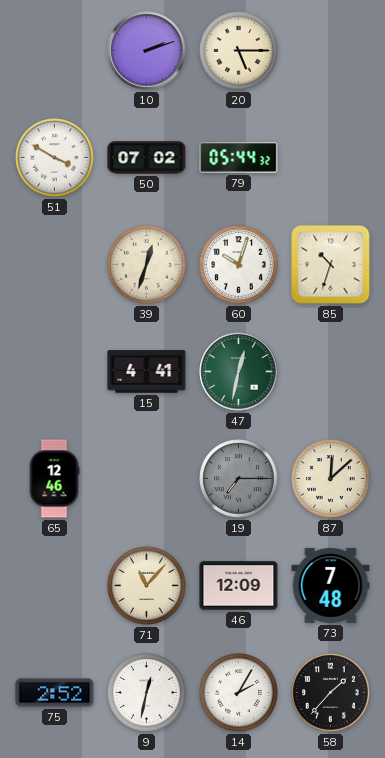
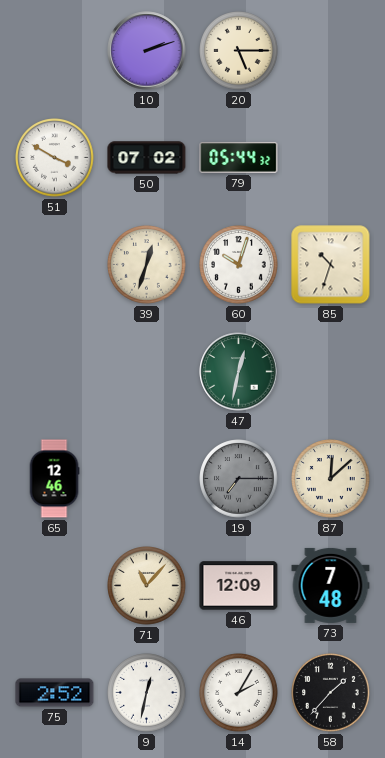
15: 4:41 -> none (147, 372)
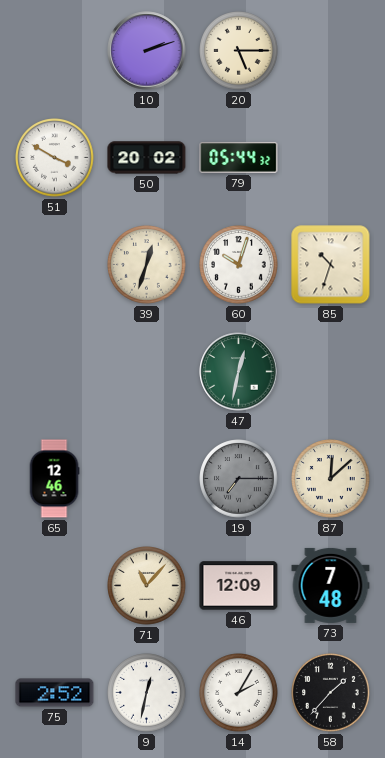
50: 07:02 -> 20:02 (147, 158)
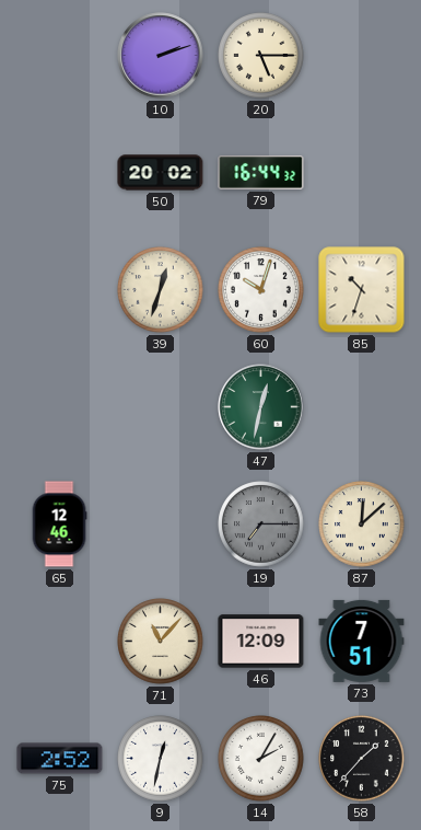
51: 3:50 -> none (55, 158)
79: 05:44 -> 16:44 (261, 173)
73: 7:48 -> 7:51 (362, 641)
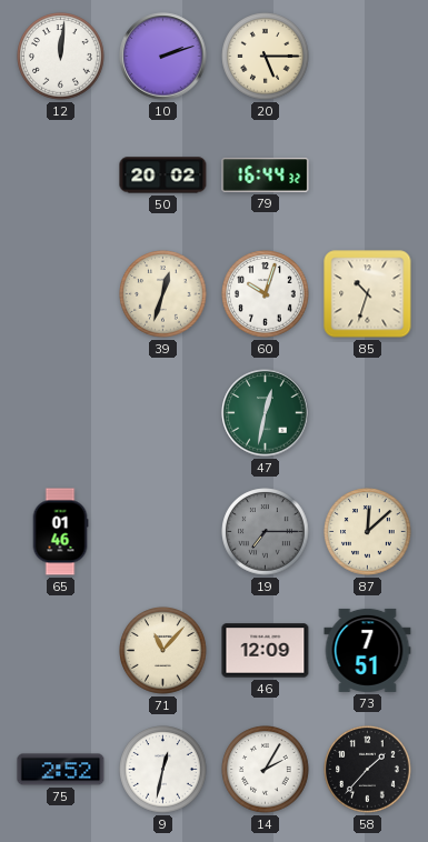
12: none -> 12:01 (61, 57)
65: 12:46 -> 01:46 (60, 532)
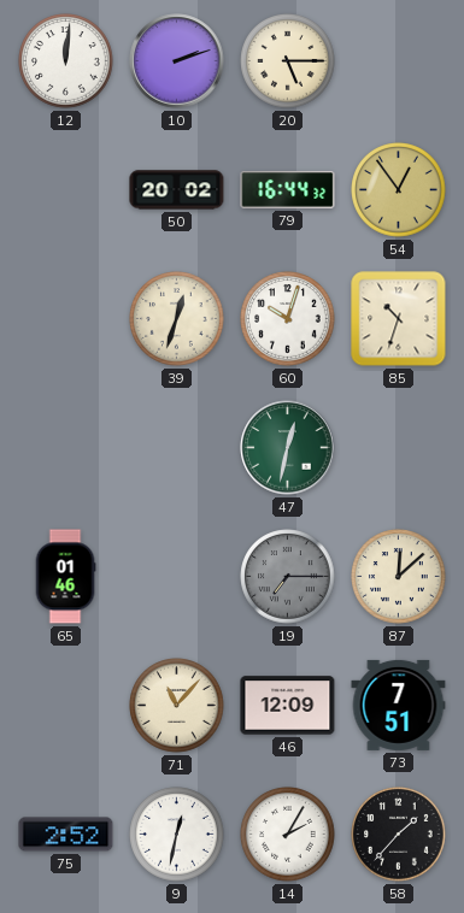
54: none -> 12:54 (399, 190)
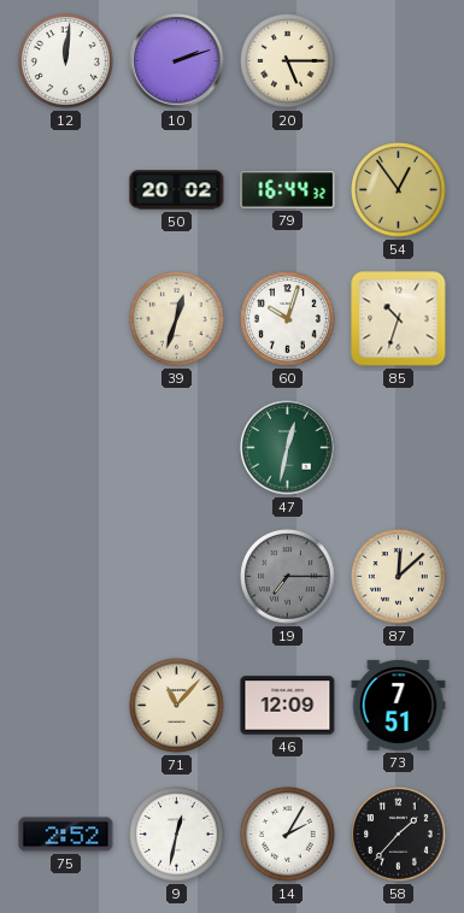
65: 01:46 -> none (65, 577)
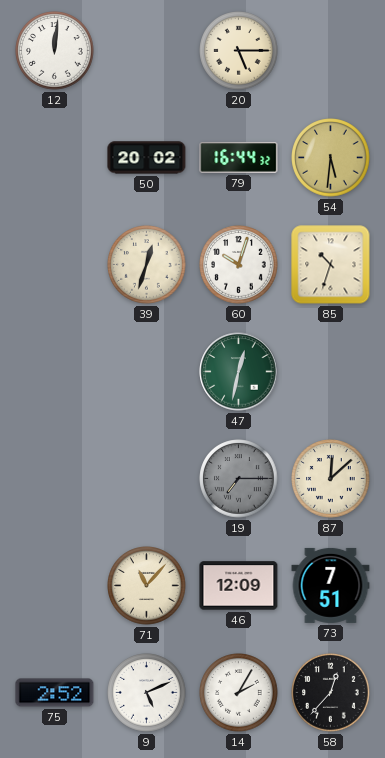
10: 2:12 -> none (177, 61)
54: 12:54 -> 5:31 (331, 158)
9: 12:32 -> 5:11 (147, 693)
58: 1:37 -> 12:37 (331, 693)
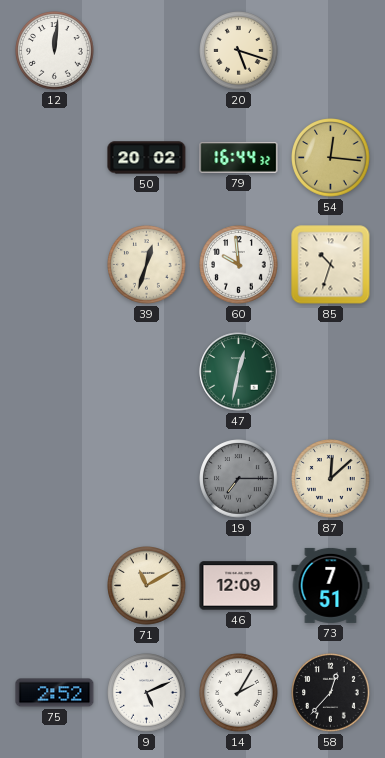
20: 5:15 -> 5:18 (239, 51)
54: 5:31 -> 12:16 (331, 158)
60: 10:03 -> 9:59 (239, 265)
71: 11:07 -> 11:10 (147, 586)
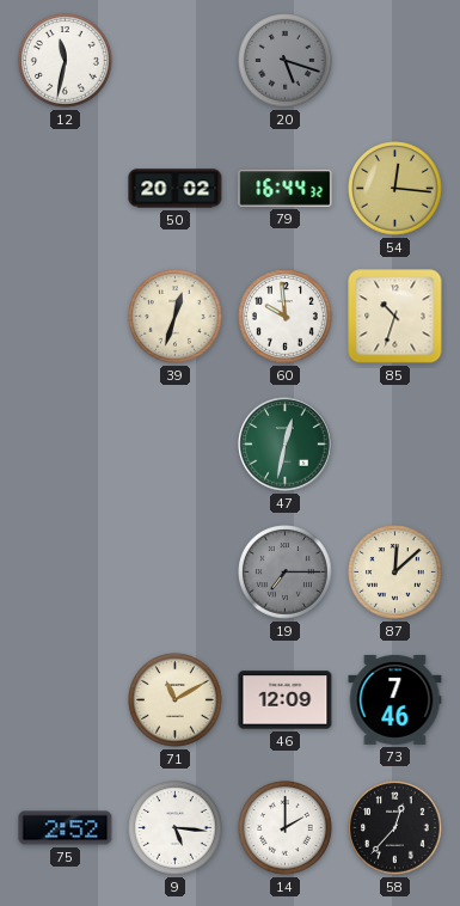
12: 12:01 -> 11:32 (66, 61)
20 dial: cream -> grey (286, 61)
73: 7:51 -> 7:46 (395, 699)
9: 5:11 -> 5:16 (176, 828)
14: 2:05 -> 2:00 (286, 828)
